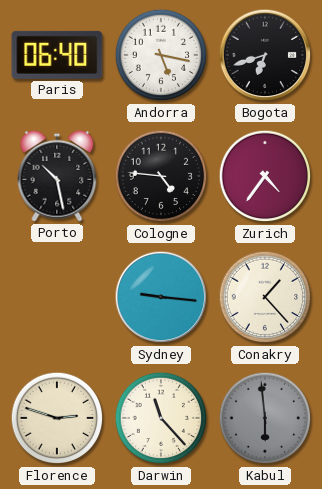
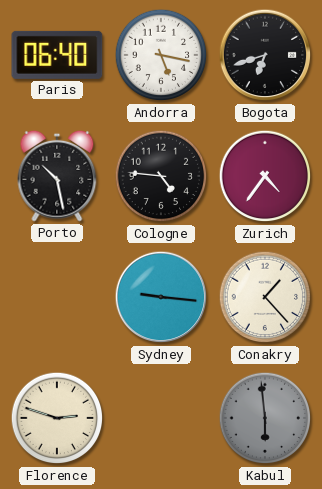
Darwin: 11:23 -> none (161, 418)
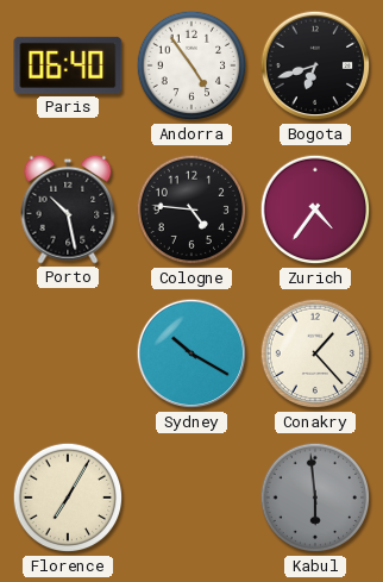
Andorra: 5:17 -> 4:54 (191, 65)
Sydney: 9:16 -> 10:20 (191, 353)
Florence: 2:48 -> 7:05 (68, 497)
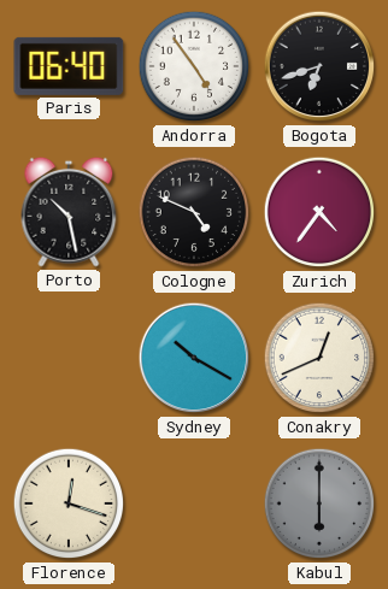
Cologne: 4:46 -> 4:49 (194, 212)
Conakry: 1:23 -> 12:41 (319, 358)
Florence: 7:05 -> 12:18 (69, 503)
Kabul: 5:59 -> 6:00 (319, 503)
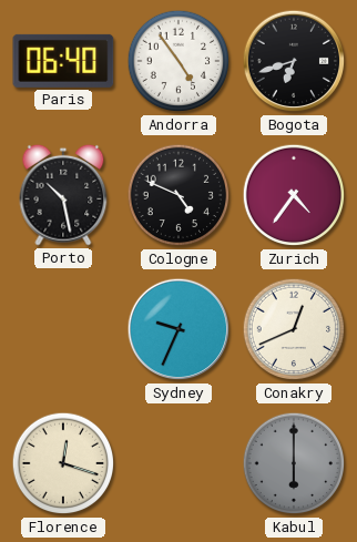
Sydney: 10:20 -> 9:34 (178, 329)
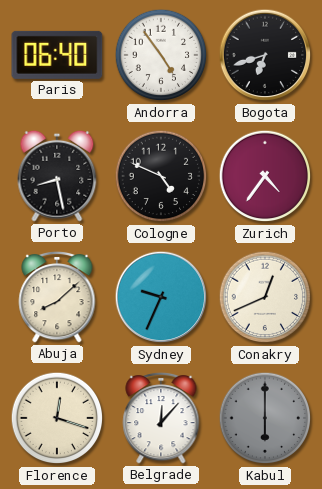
Porto: 10:28 -> 8:28 (57, 176)
Abuja: none -> 8:08 (57, 297)
Belgrade: none -> 12:07 (161, 418)
